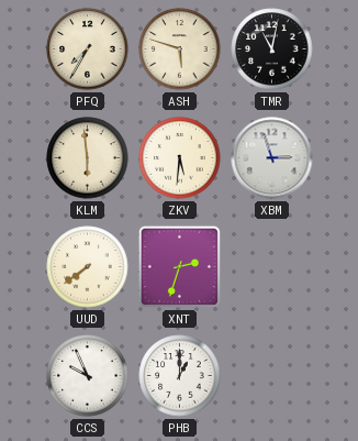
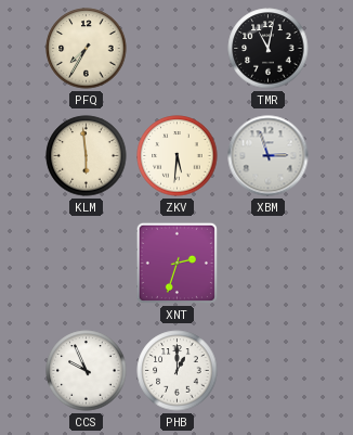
ASH: 5:48 -> none (180, 49)
UUD: 7:39 -> none (88, 267)
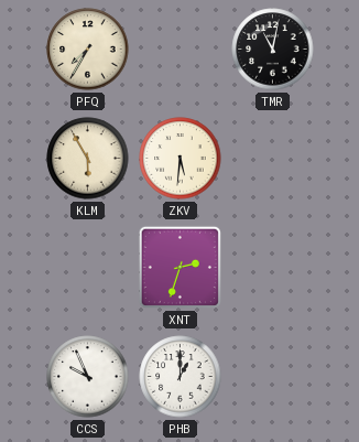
KLM: 5:59 -> 5:55 (88, 159)
XBM: 2:57 -> none (269, 156)
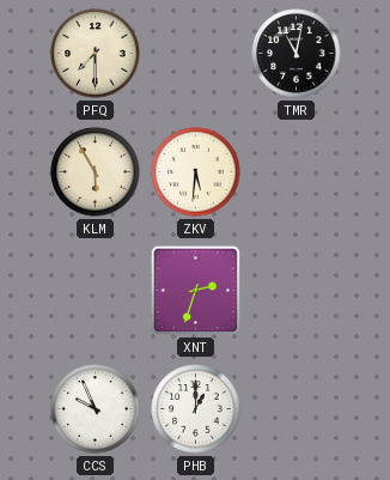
PFQ: 7:35 -> 7:30 (96, 54)
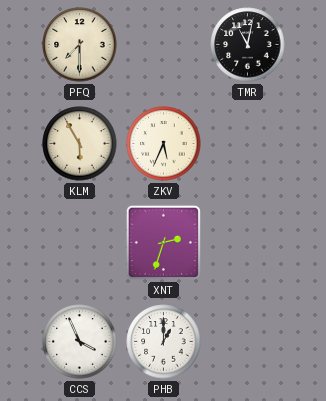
ZKV: 5:31 -> 5:34 (164, 144)
CCS: 9:56 -> 3:56 (80, 342)
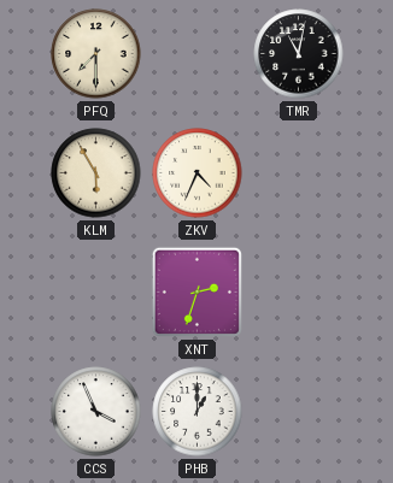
ZKV: 5:34 -> 4:34 (198, 173)
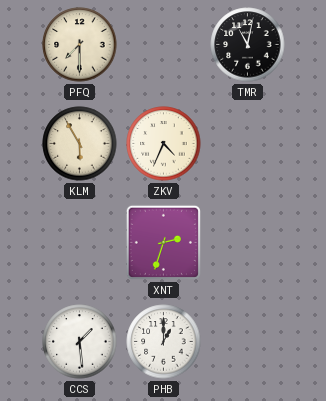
CCS: 3:56 -> 1:29 (80, 342)
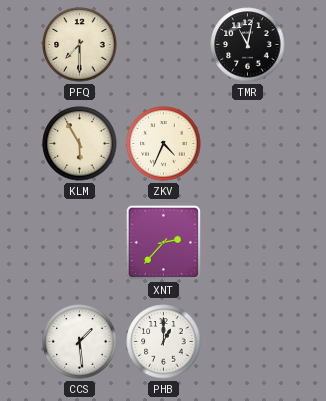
XNT: 2:33 -> 2:37 (163, 242)
